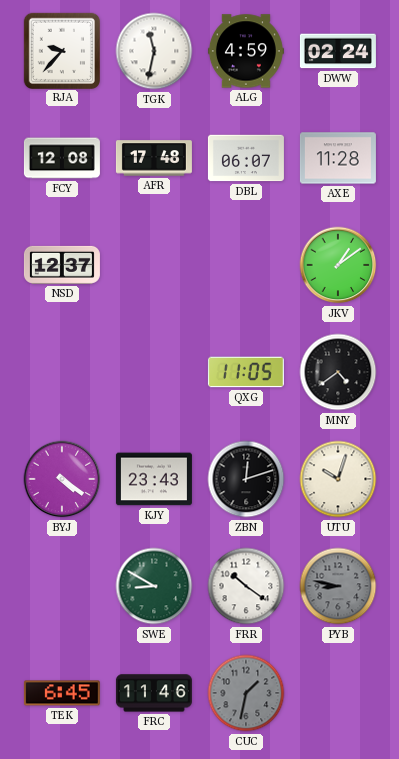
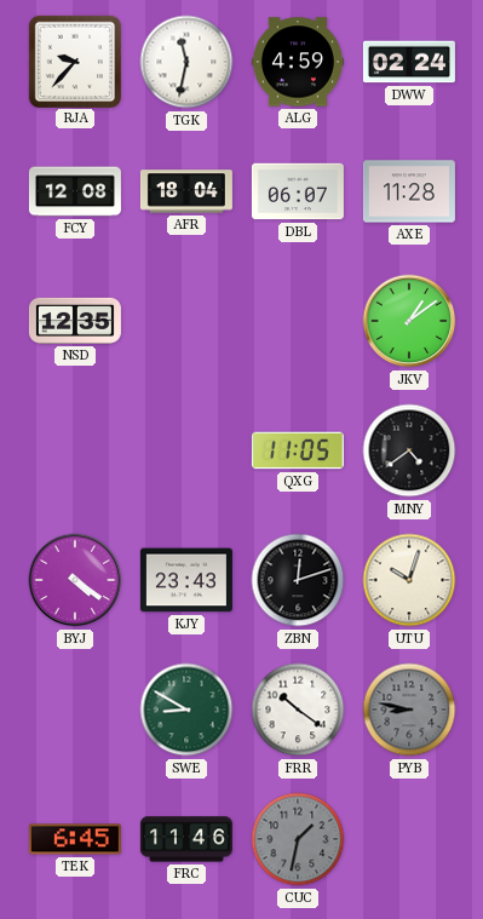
AFR: 17:48 -> 18:04 (186, 191)
NSD: 12:37 -> 12:35 (75, 321)
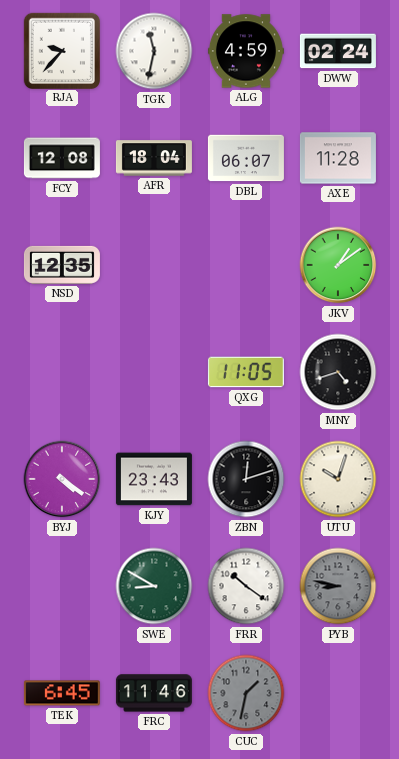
MNY: 4:39 -> 4:42 (338, 372)
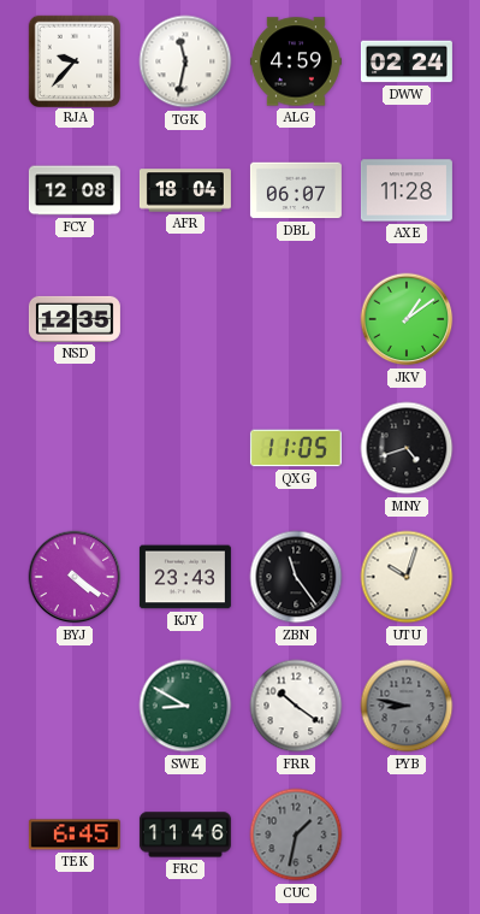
ZBN: 12:12 -> 11:24 (296, 577)
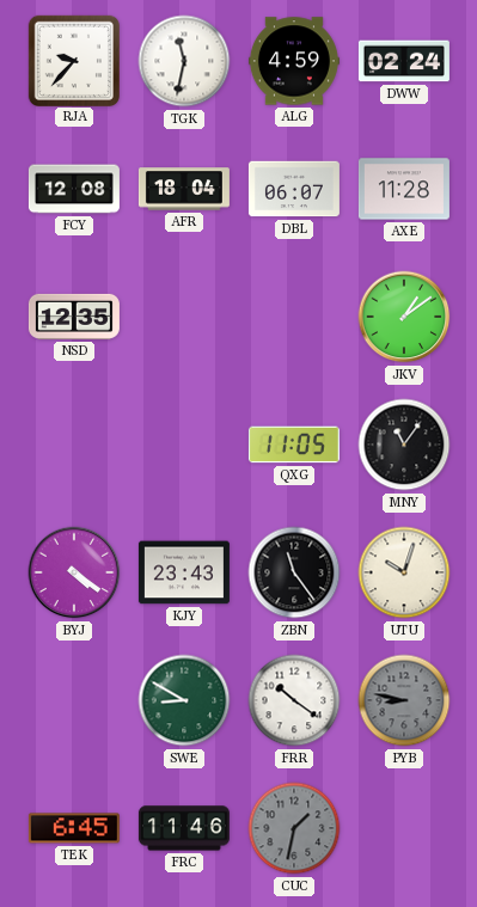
MNY: 4:42 -> 11:06 (404, 445)
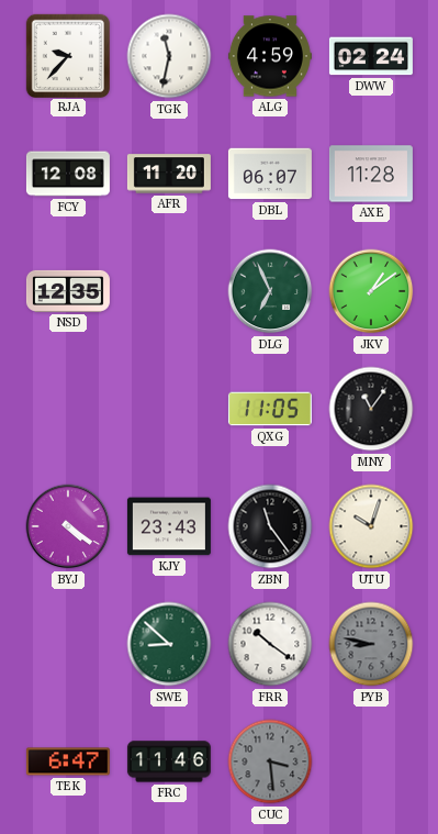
AFR: 18:04 -> 11:20 (169, 174)
DLG: none -> 6:56 (270, 291)
SWE: 8:50 -> 8:52 (169, 644)
TEK: 6:45 -> 6:47 (68, 761)
CUC: 1:32 -> 3:29 (270, 761)
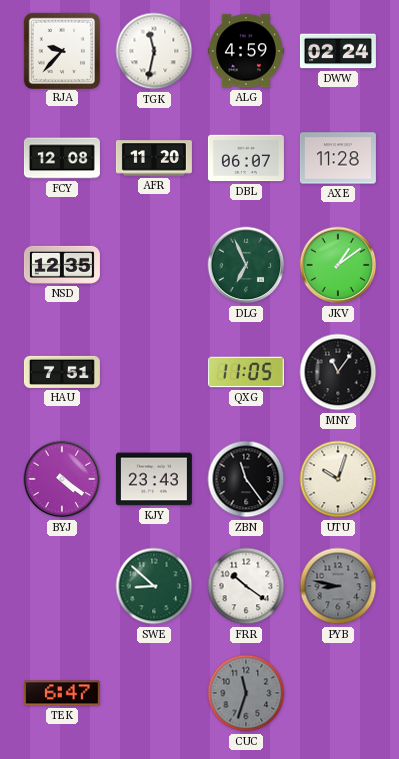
HAU: none -> 7:51 (62, 372)
FRC: 11:46 -> none (169, 761)
CUC: 3:29 -> 11:33 (246, 693)
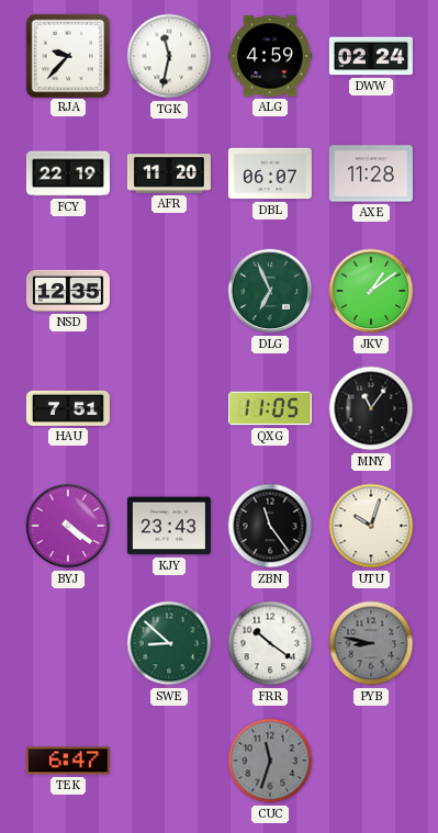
FCY: 12:08 -> 22:19 (68, 173)
